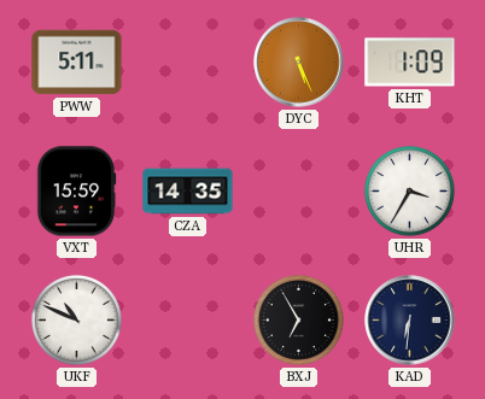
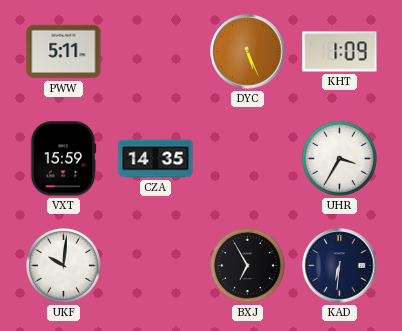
UKF: 10:49 -> 10:01 (63, 265)
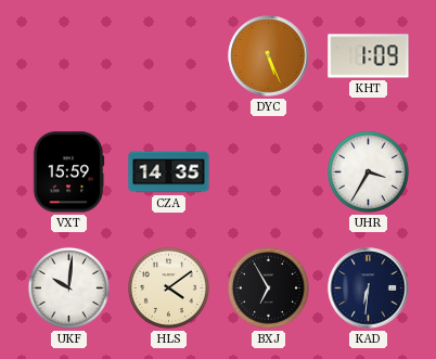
PWW: 5:11 -> none (64, 52)
HLS: none -> 4:09 (168, 287)
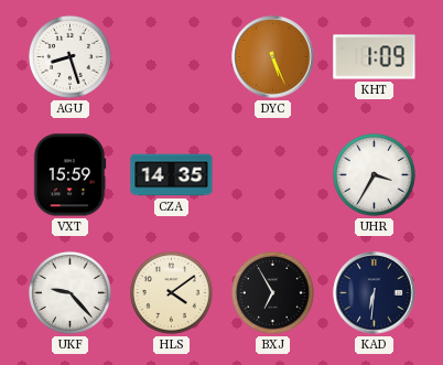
AGU: none -> 8:27 (69, 56)
UKF: 10:01 -> 9:23 (69, 292)
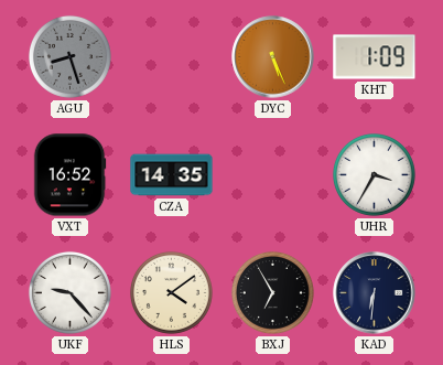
AGU dial: white -> grey (69, 56)
VXT: 15:59 -> 16:52 (69, 175)
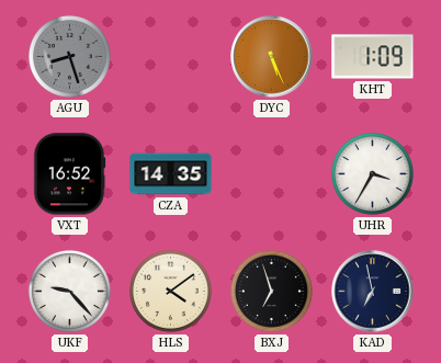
BXJ: 6:55 -> 6:57 (271, 291)
KAD: 6:31 -> 6:58 (373, 292)
